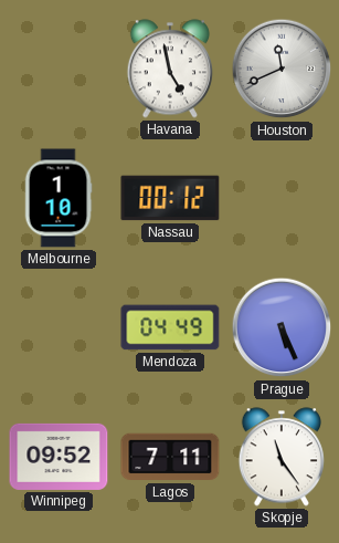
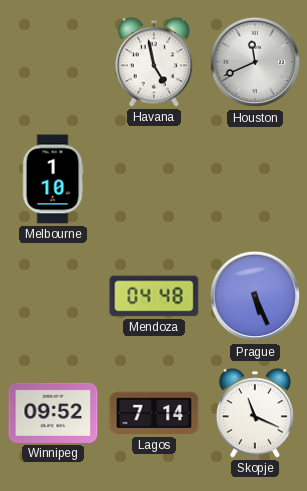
Nassau: 00:12 -> none (170, 198)
Mendoza: 04:49 -> 04:48 (154, 296)
Lagos: 7:11 -> 7:14 (154, 413)
Skopje: 11:24 -> 11:19 (255, 413)
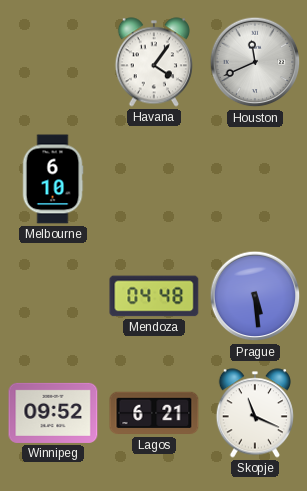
Havana: 4:58 -> 4:06 (154, 62)
Melbourne: 1:10 -> 6:10 (53, 179)
Prague: 5:26 -> 5:29 (255, 296)
Lagos: 7:14 -> 6:21 (154, 413)
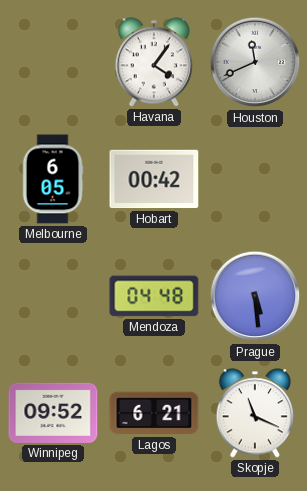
Melbourne: 6:10 -> 6:05 (53, 179)
Hobart: none -> 00:42 (154, 179)
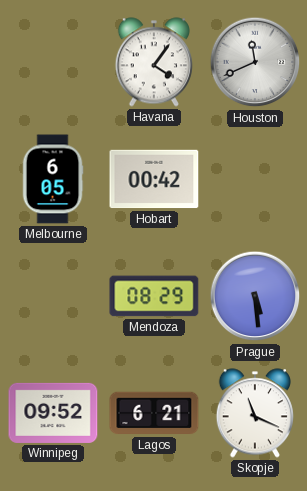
Mendoza: 04:48 -> 08:29 (154, 296)
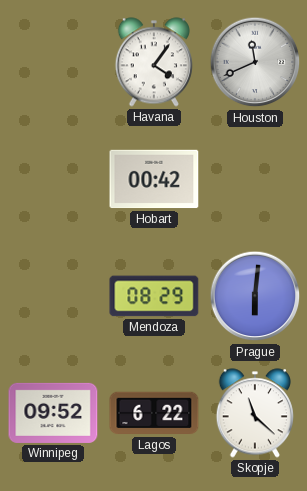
Melbourne: 6:05 -> none (53, 179)
Prague: 5:29 -> 6:01 (255, 296)
Lagos: 6:21 -> 6:22 (154, 413)
Skopje: 11:19 -> 11:22 (255, 413)
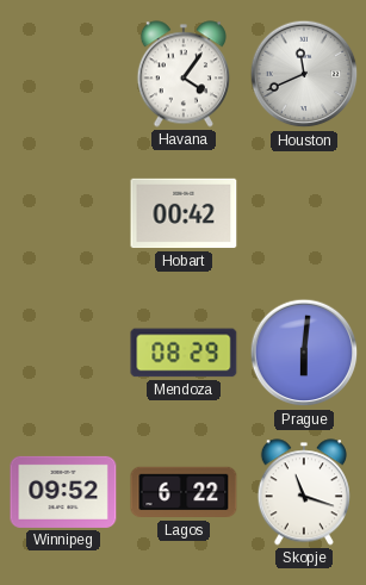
Skopje: 11:22 -> 11:18 (304, 492)
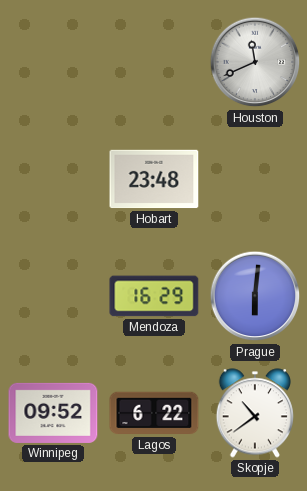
Havana: 4:06 -> none (184, 74)
Hobart: 00:42 -> 23:48 (154, 179)
Mendoza: 08:29 -> 16:29 (154, 296)
Skopje: 11:18 -> 10:39 (255, 413)
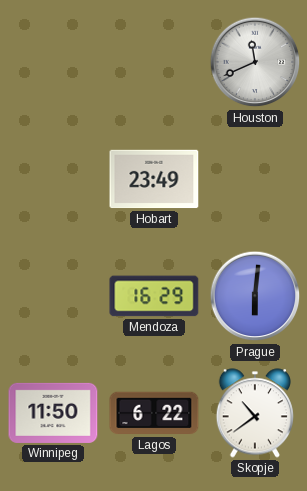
Hobart: 23:48 -> 23:49 (154, 179)
Winnipeg: 09:52 -> 11:50 (53, 413)
